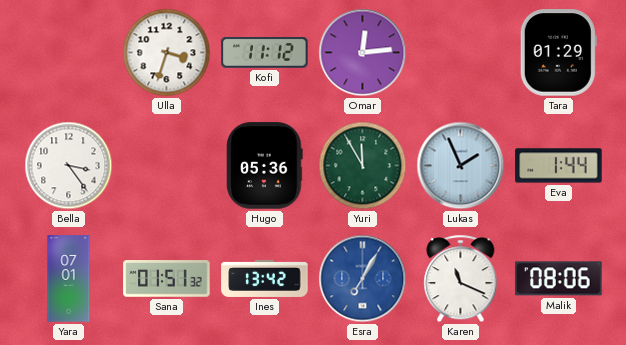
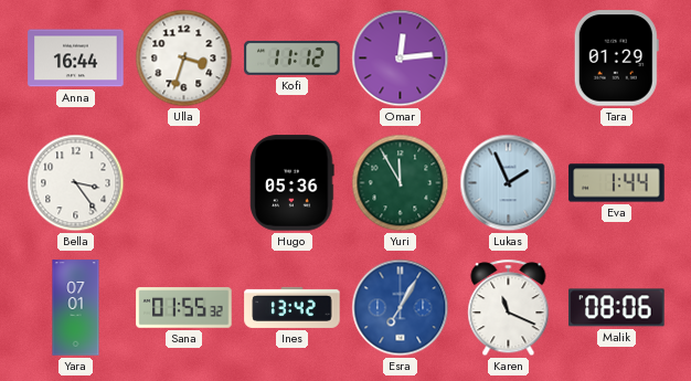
Anna: none -> 16:44 (76, 59)
Sana: 01:51 -> 01:55 (184, 308)
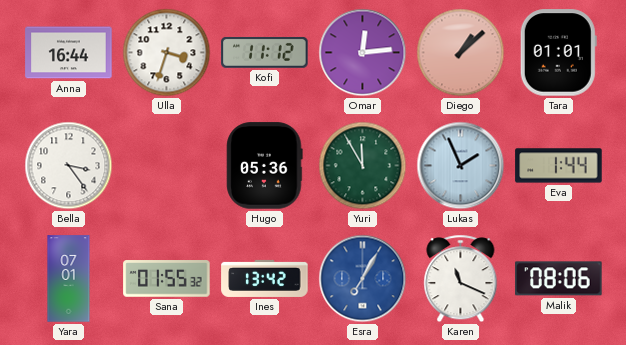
Diego: none -> 1:08 (461, 53)
Tara: 01:29 -> 01:01 (558, 53)
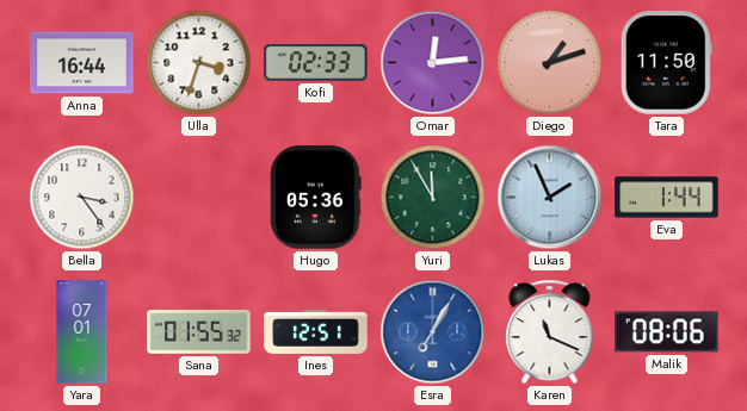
Kofi: 11:12 -> 02:33 (316, 62)
Diego: 1:08 -> 1:12 (550, 63)
Tara: 01:01 -> 11:50 (666, 63)
Ines: 13:42 -> 12:51 (316, 331)
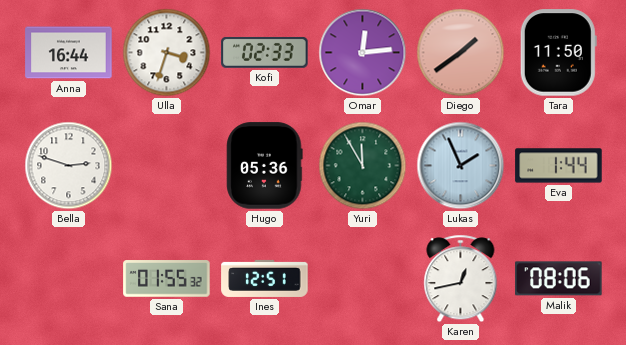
Diego: 1:12 -> 1:39 (461, 53)
Bella: 3:24 -> 2:48 (69, 166)
Yara: 07:01 -> none (82, 332)
Esra: 7:05 -> none (433, 332)
Karen: 11:19 -> 12:43 (461, 279)
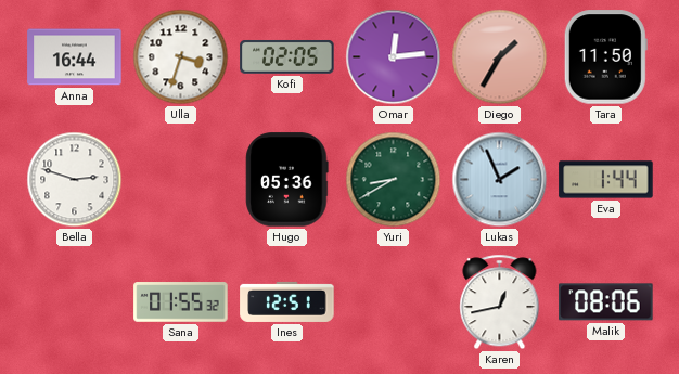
Kofi: 02:33 -> 02:05 (287, 56)
Diego: 1:39 -> 1:35 (500, 57)
Yuri: 11:55 -> 8:40 (394, 180)
